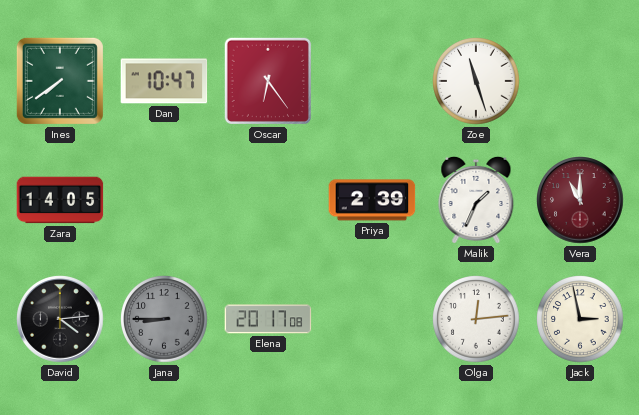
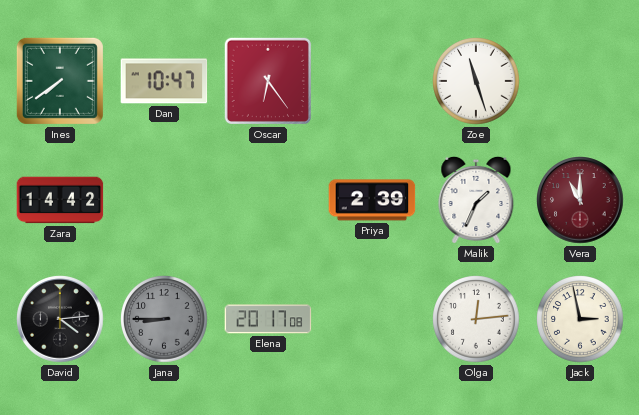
Zara: 14:05 -> 14:42 (60, 200)
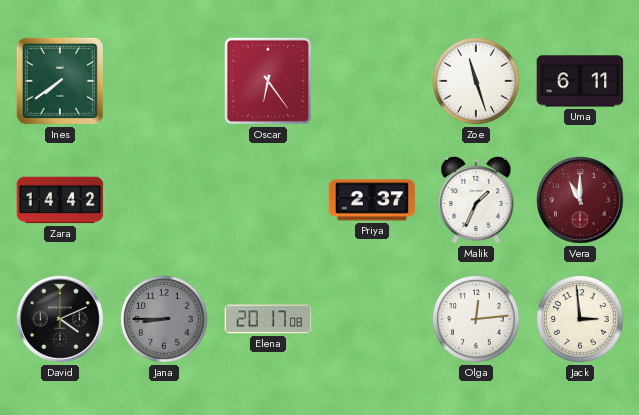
Dan: 10:47 -> none (164, 81)
Uma: none -> 6:11 (580, 81)
Priya: 2:39 -> 2:37 (372, 200)
David: 4:14 -> 4:11 (60, 319)
Jack: 2:58 -> 2:59 (580, 319)
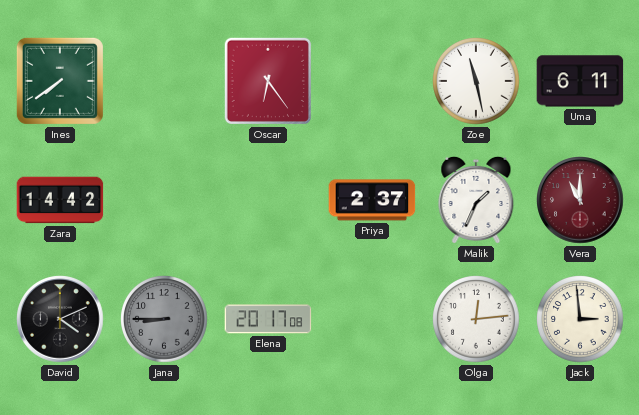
Zoe: 11:27 -> 11:28 (476, 81)
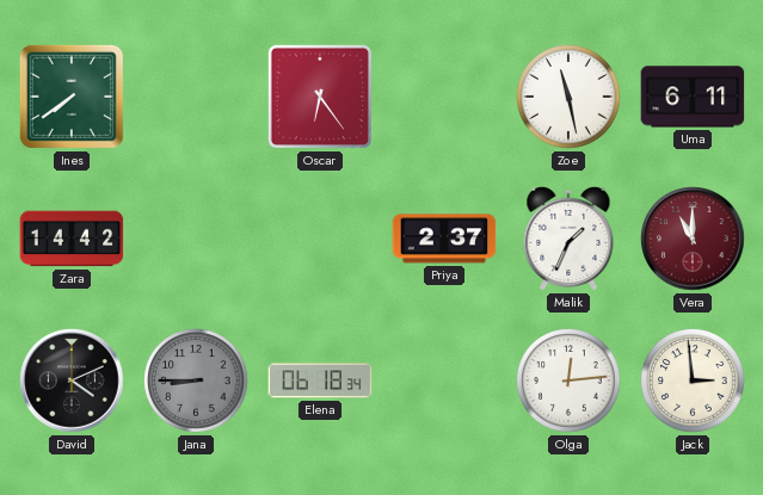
Elena: 20:17 -> 06:18 (320, 380)
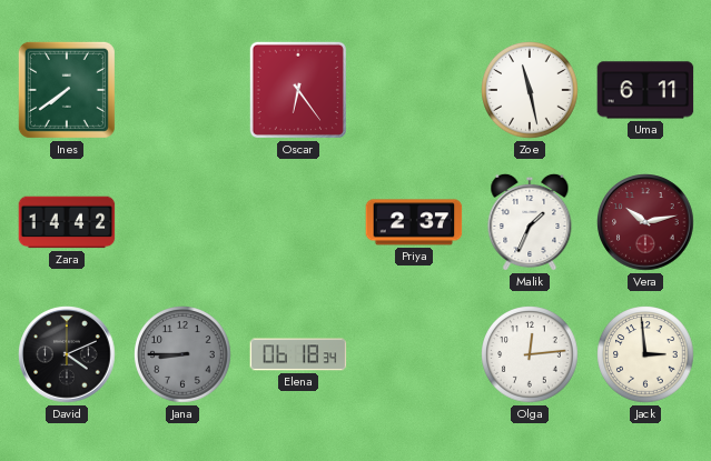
Vera: 11:00 -> 10:13 (645, 222)
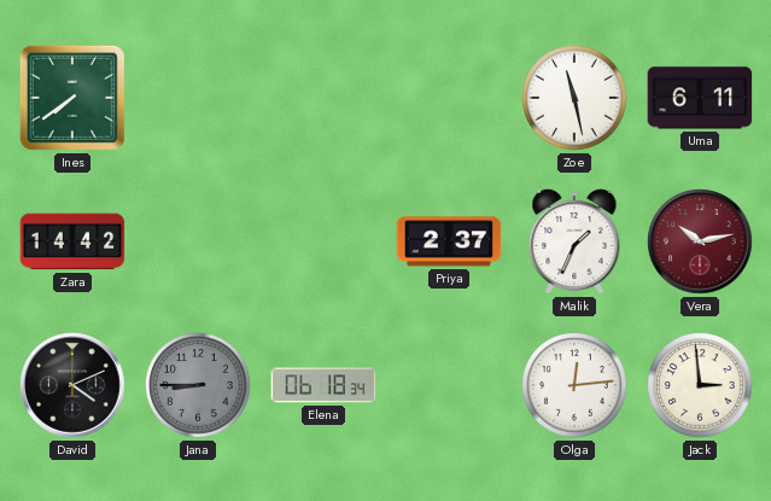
Oscar: 6:24 -> none (298, 90)
